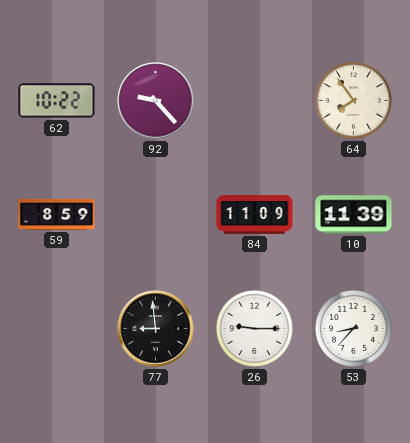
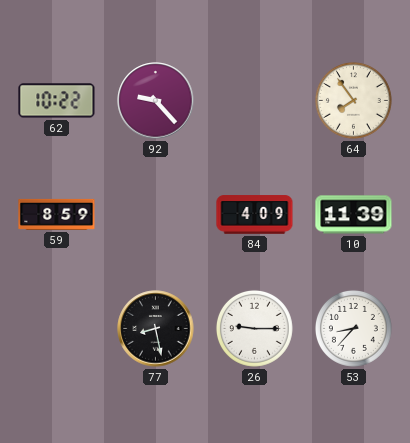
84: 11:09 -> 4:09 (255, 215)
77: 8:59 -> 8:28 (156, 329)
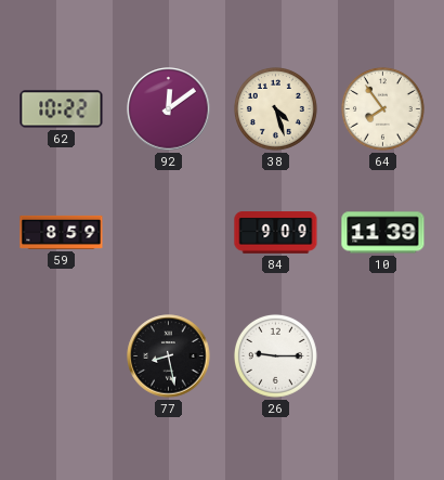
92: 9:23 -> 12:09 (169, 109)
38: none -> 4:27 (275, 108)
84: 4:09 -> 9:09 (276, 233)
53: 8:37 -> none (353, 328)
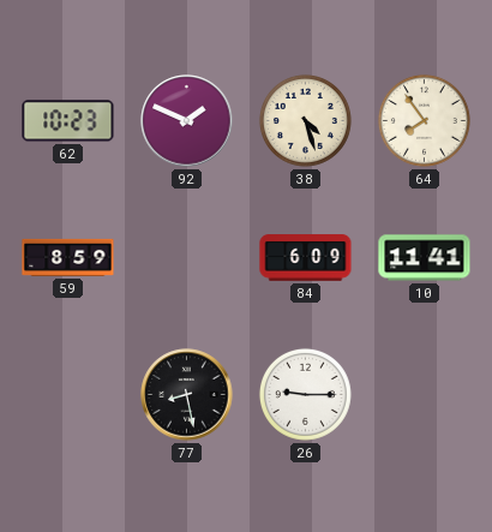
62: 10:22 -> 10:23 (68, 121)
92: 12:09 -> 1:49 (187, 121)
84: 9:09 -> 6:09 (306, 258)
10: 11:39 -> 11:41 (425, 258)
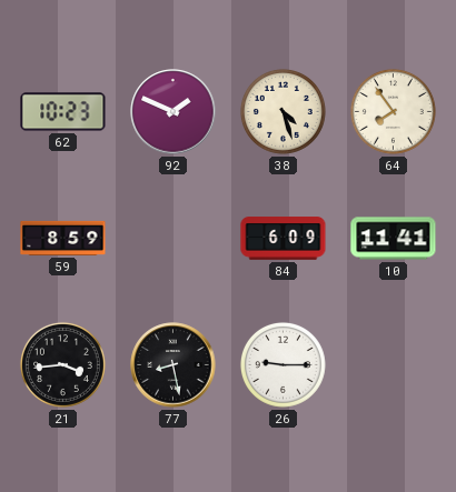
21: none -> 3:44 (62, 364)
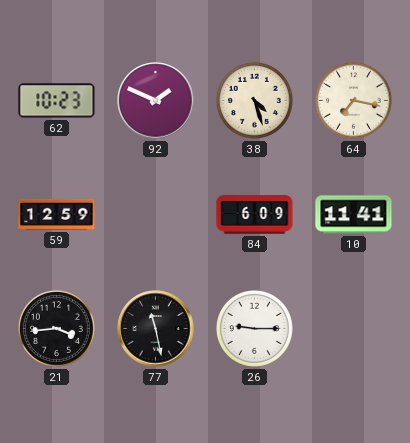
64: 7:54 -> 7:17 (353, 100)
59: 8:59 -> 12:59 (57, 214)
77: 8:28 -> 11:28 (156, 329)
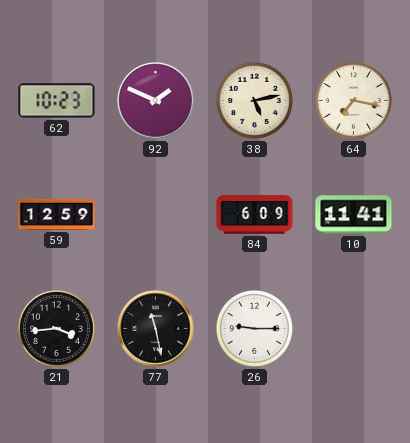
38: 4:27 -> 5:13 (254, 100)
